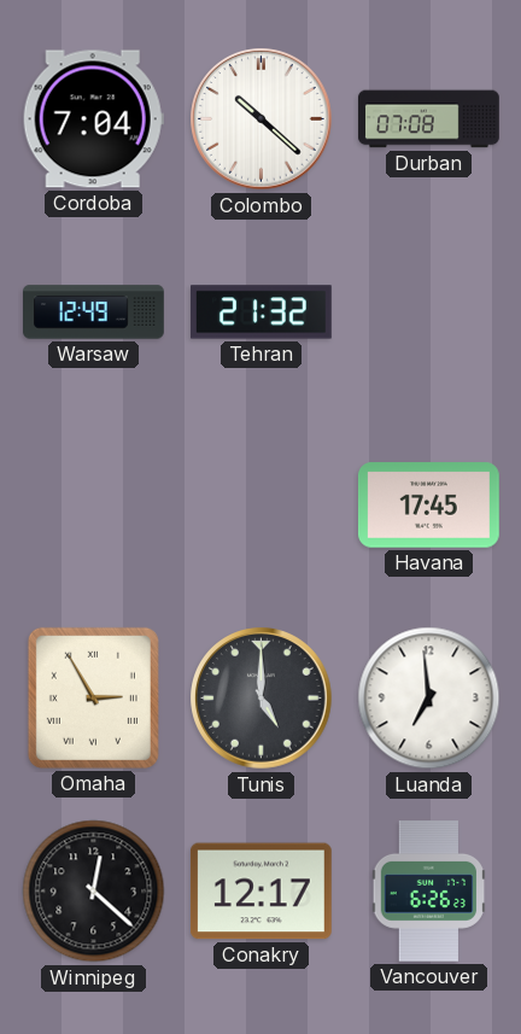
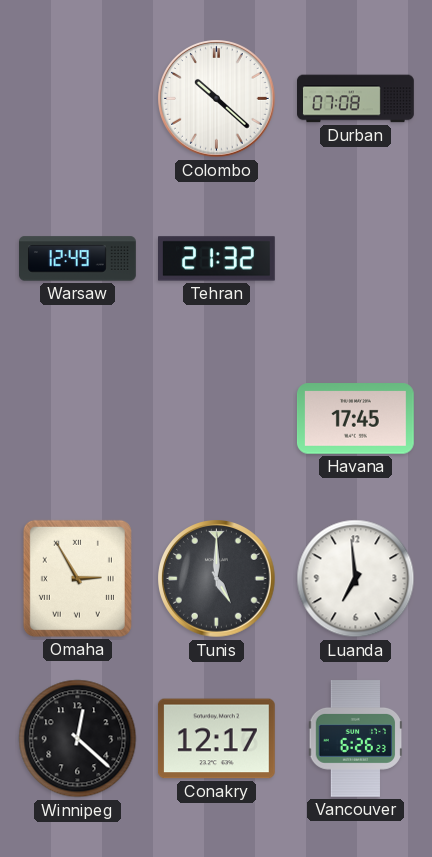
Cordoba: 7:04 -> none (93, 119)
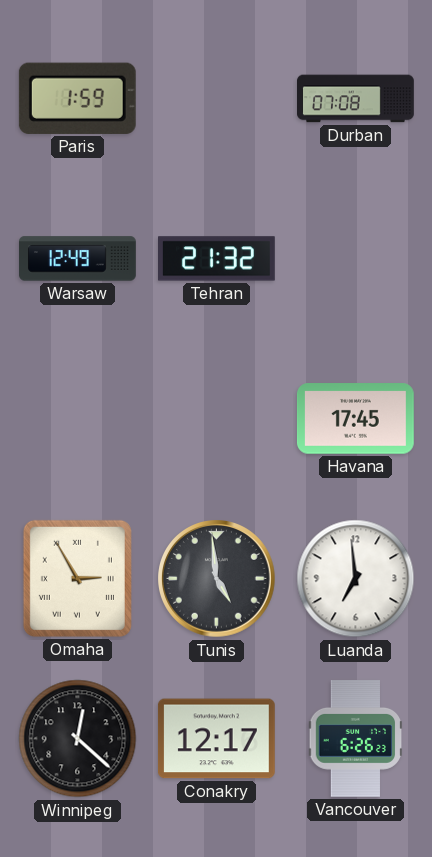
Paris: none -> 1:59 (77, 98)
Colombo: 10:22 -> none (217, 99)
Tunis: 5:00 -> 4:59 (217, 579)
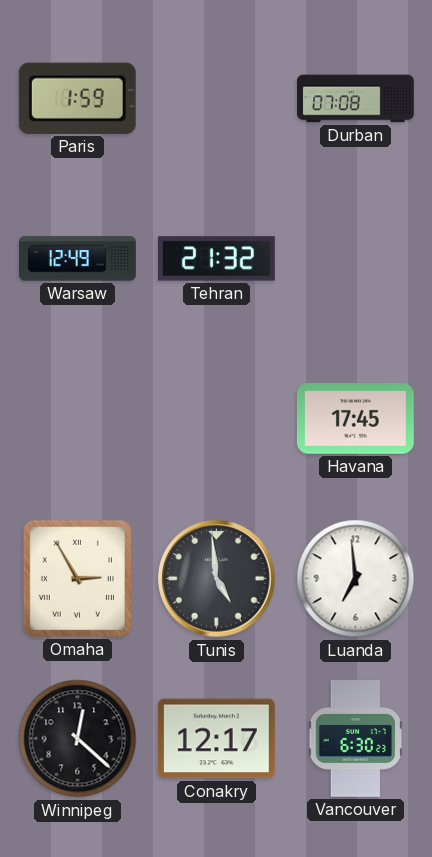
Vancouver: 6:26 -> 6:30 (356, 739)
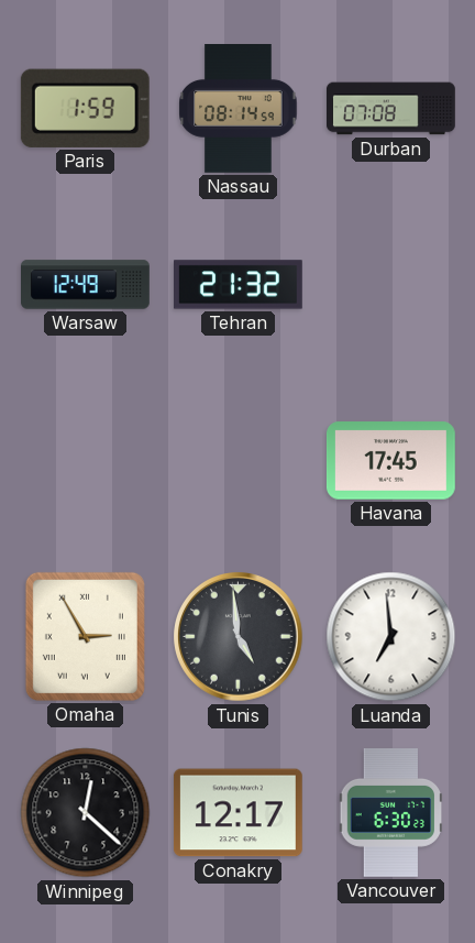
Nassau: none -> 08:14 (239, 109)
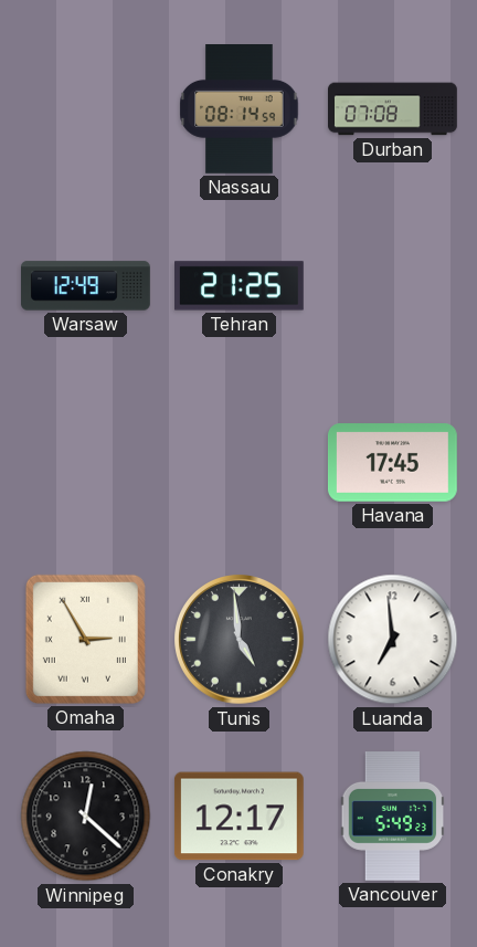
Paris: 1:59 -> none (85, 108)
Tehran: 21:32 -> 21:25 (240, 286)
Vancouver: 6:30 -> 5:49 (393, 817)
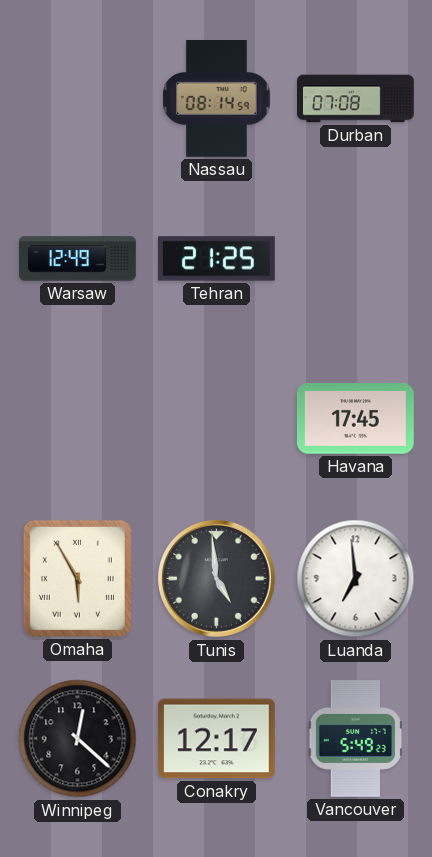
Omaha: 2:55 -> 5:55 (77, 578)
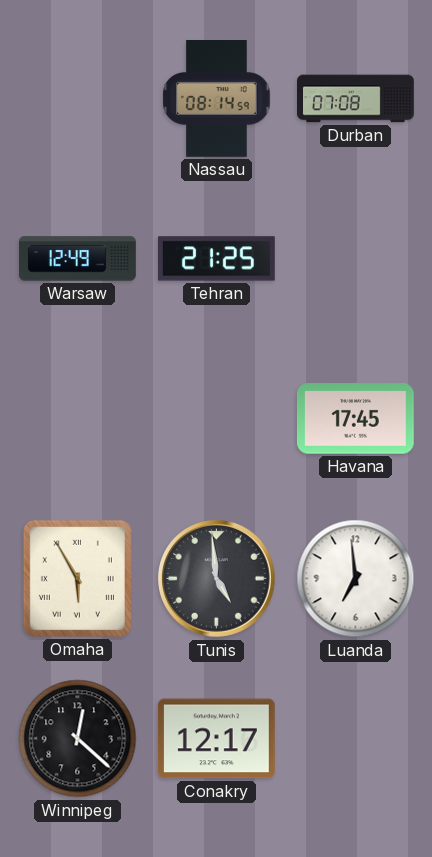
Vancouver: 5:49 -> none (356, 739)
